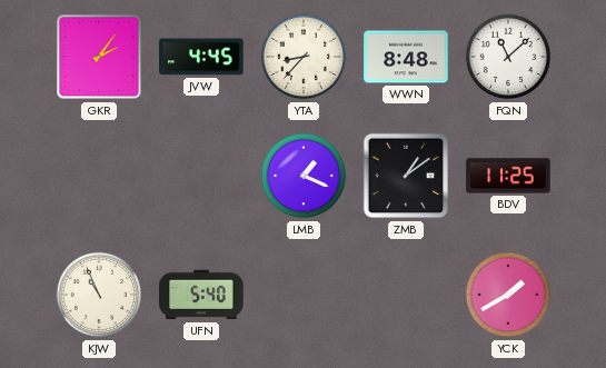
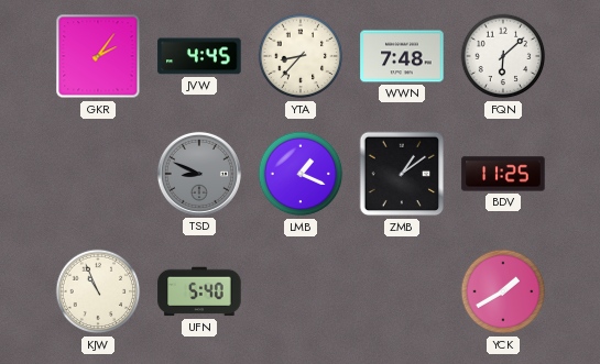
WWN: 8:48 -> 7:48 (402, 56)
FQN: 11:08 -> 6:08 (503, 56)
TSD: none -> 8:49 (199, 174)
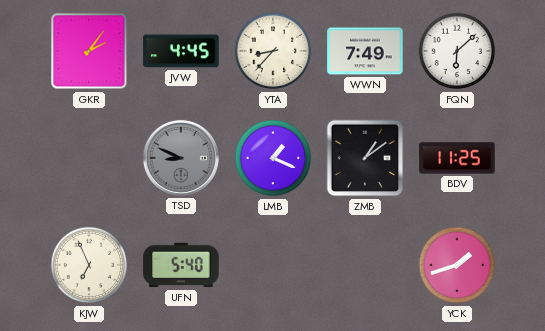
WWN: 7:48 -> 7:49 (365, 51)
KJW: 10:56 -> 6:56 (89, 265)
YCK: 1:40 -> 1:42 (457, 265)
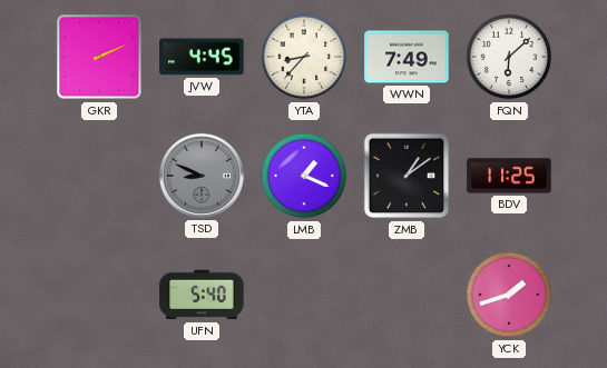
GKR: 2:06 -> 2:11 (99, 57)
KJW: 6:56 -> none (89, 265)
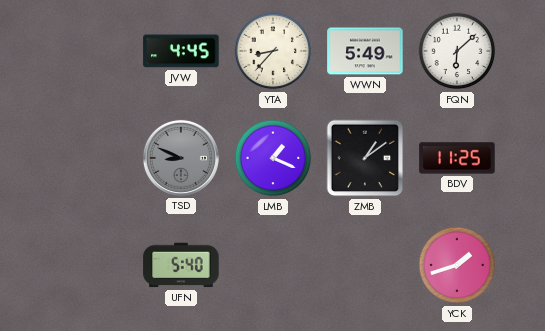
GKR: 2:11 -> none (99, 57)
WWN: 7:49 -> 5:49 (365, 51)
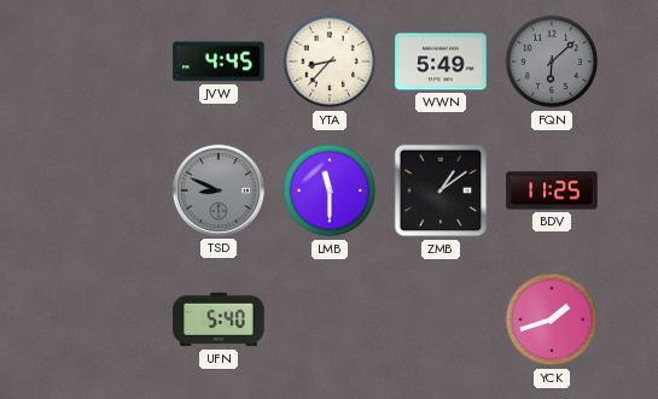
FQN dial: white -> grey (552, 61)
LMB: 1:19 -> 11:30 (330, 190)
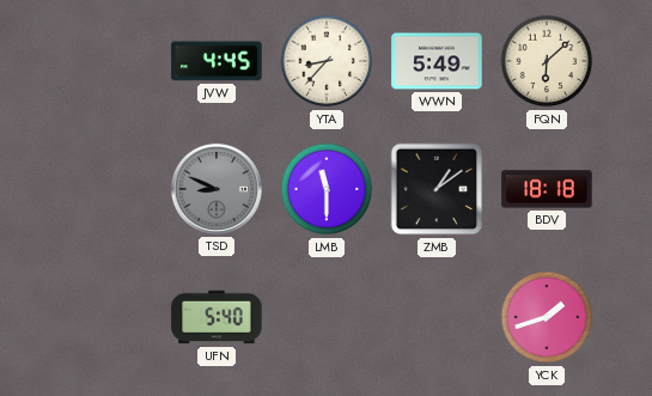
FQN dial: grey -> cream (547, 61)
BDV: 11:25 -> 18:18 (547, 189)
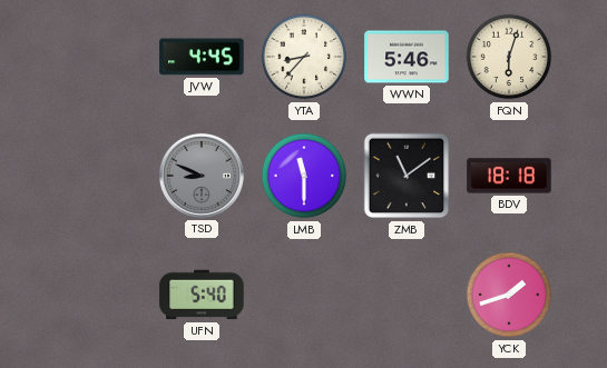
WWN: 5:49 -> 5:46 (407, 57)
FQN: 6:08 -> 6:03 (509, 57)
ZMB: 1:09 -> 11:09 (407, 176)
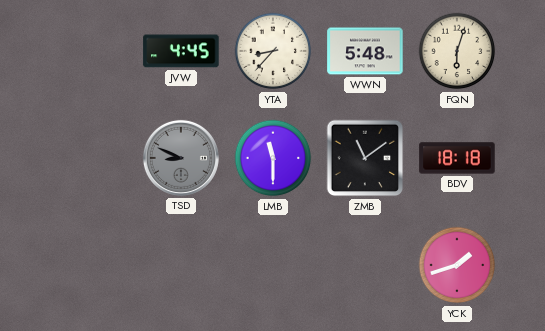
WWN: 5:46 -> 5:48 (365, 51)
UFN: 5:40 -> none (202, 295)
